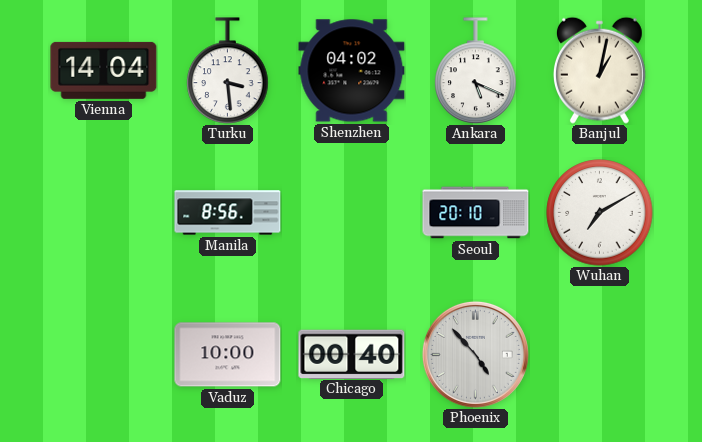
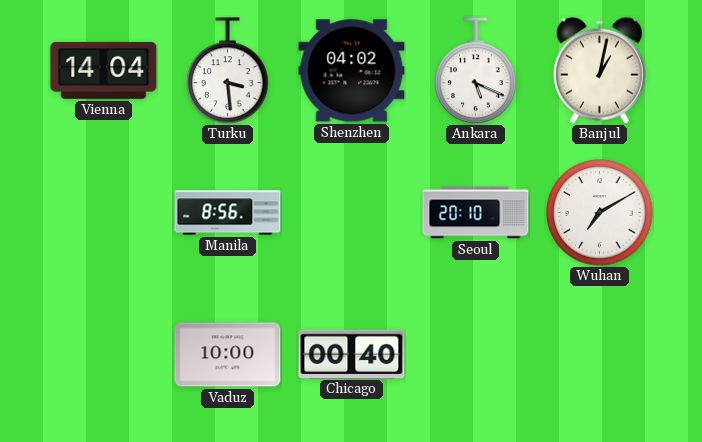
Phoenix: 4:53 -> none (475, 354)
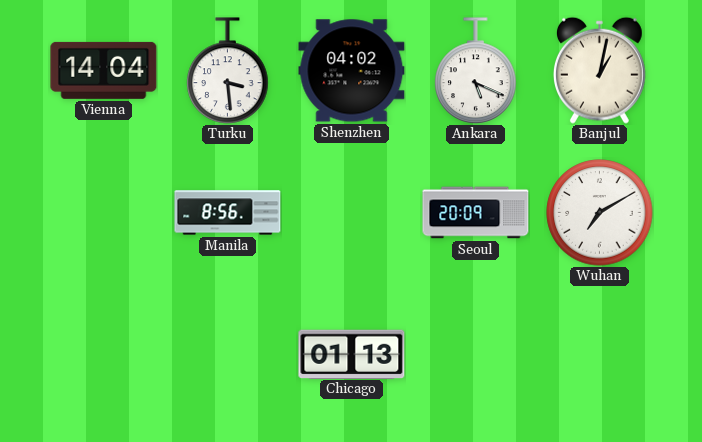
Seoul: 20:10 -> 20:09 (476, 213)
Vaduz: 10:00 -> none (228, 355)
Chicago: 00:40 -> 01:13 (352, 354)
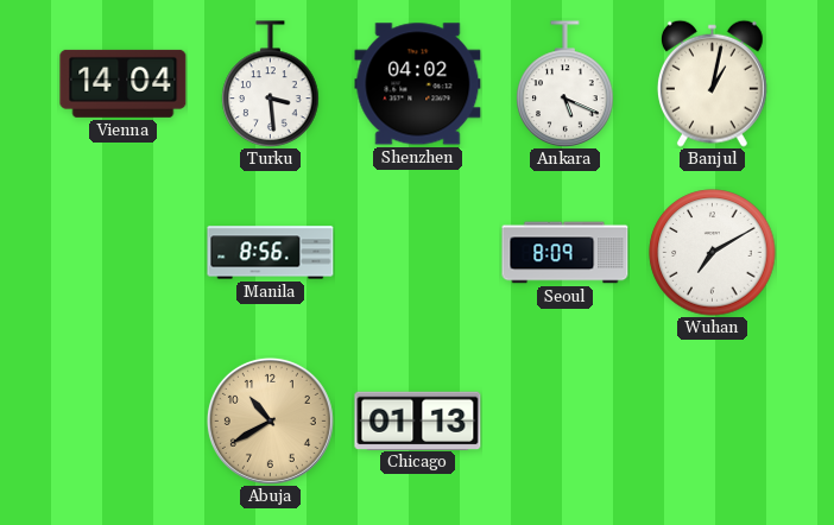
Seoul: 20:09 -> 8:09 (566, 253)
Abuja: none -> 10:40 (270, 420)
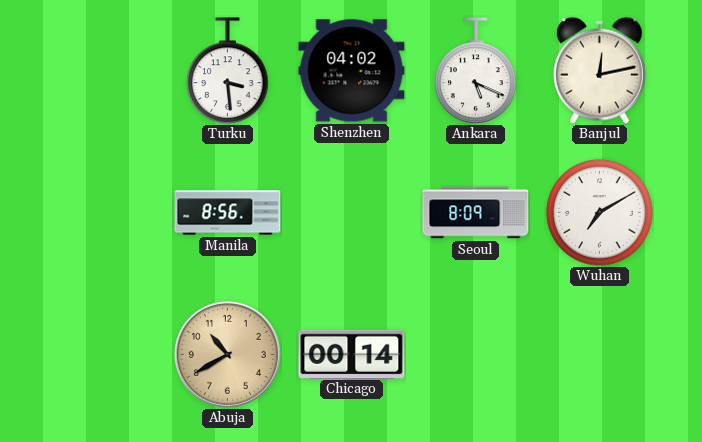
Vienna: 14:04 -> none (124, 83)
Banjul: 1:02 -> 12:13 (599, 70)
Chicago: 01:13 -> 00:14 (352, 354)
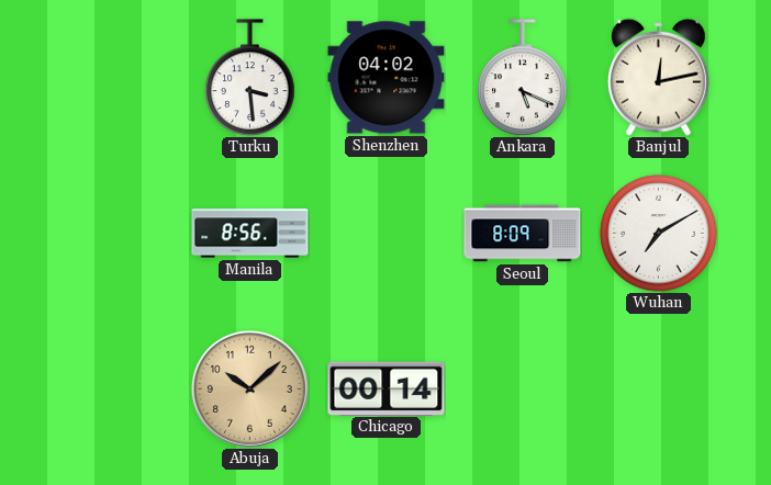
Abuja: 10:40 -> 10:08 (249, 388)
